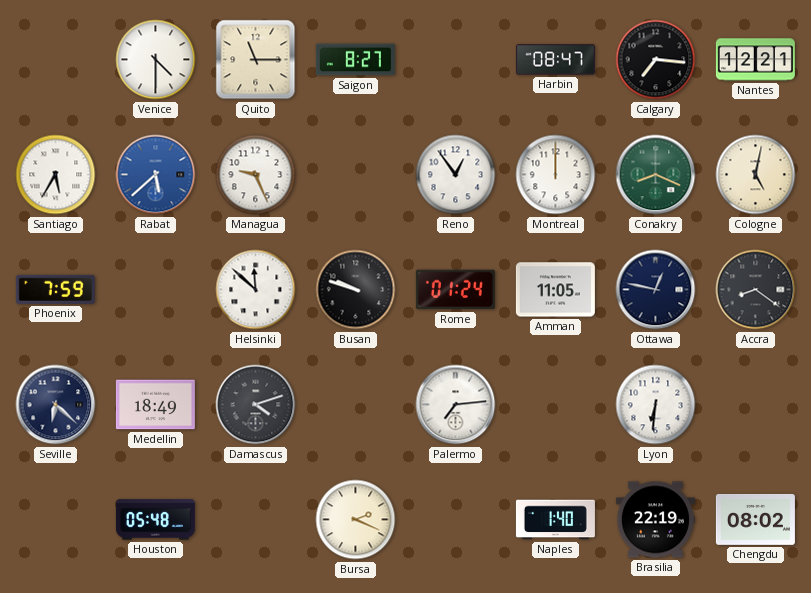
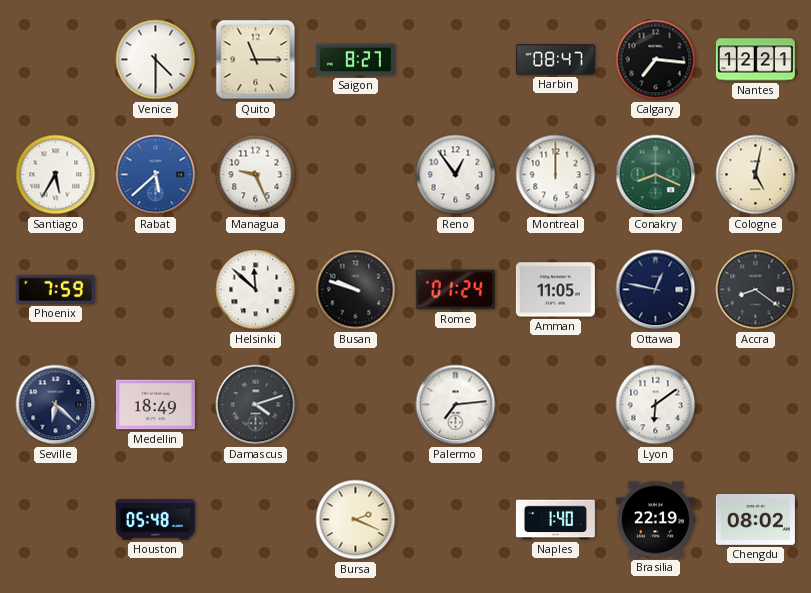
Lyon: 6:31 -> 6:09 (656, 405)
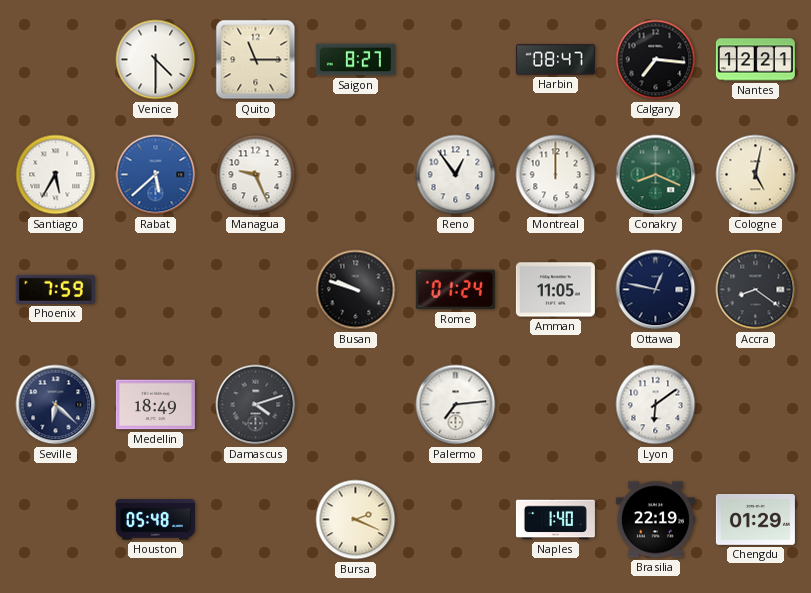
Helsinki: 11:52 -> none (256, 290)
Chengdu: 08:02 -> 01:29 (755, 520)
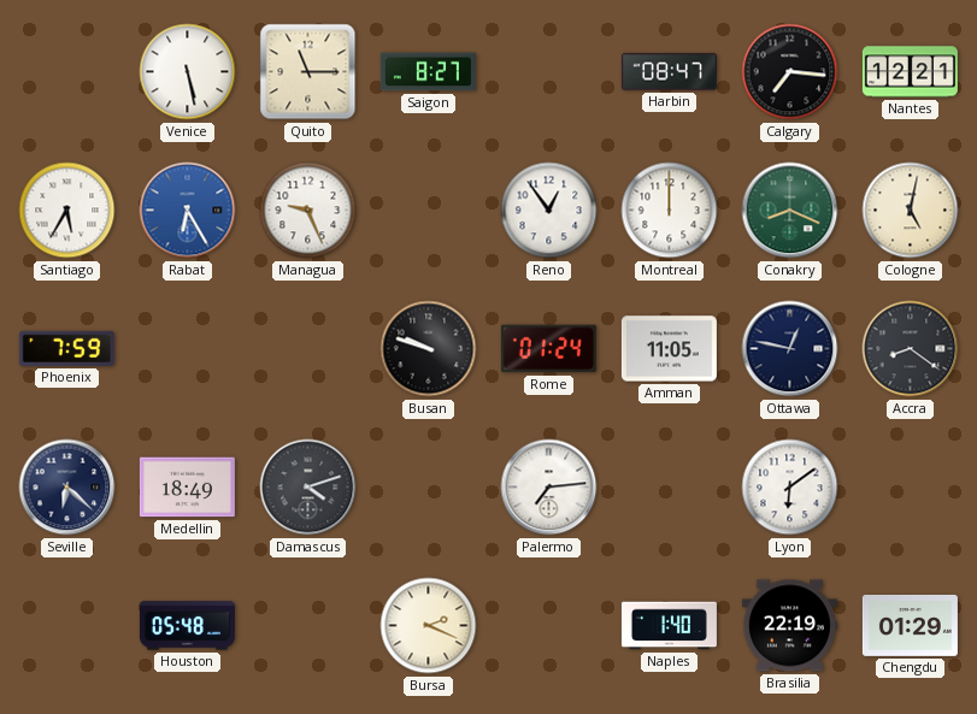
Venice: 4:30 -> 5:28 (188, 72)
Rabat: 5:38 -> 6:25 (188, 211)
